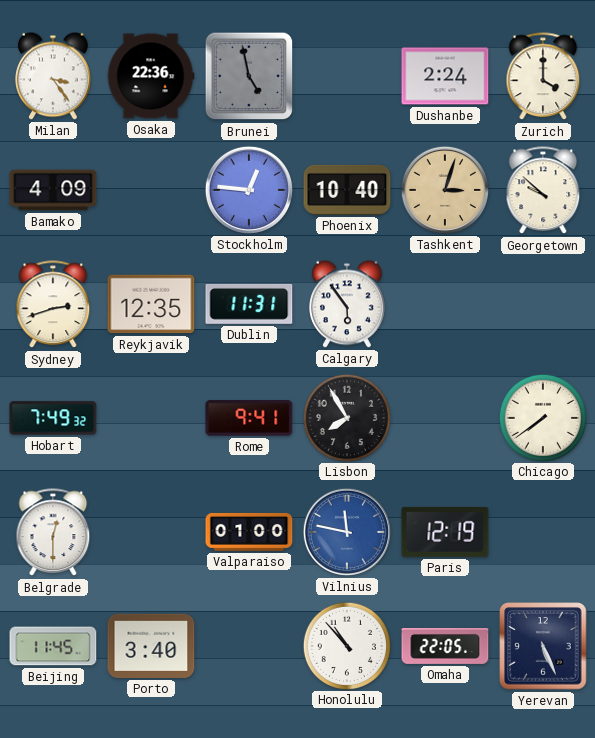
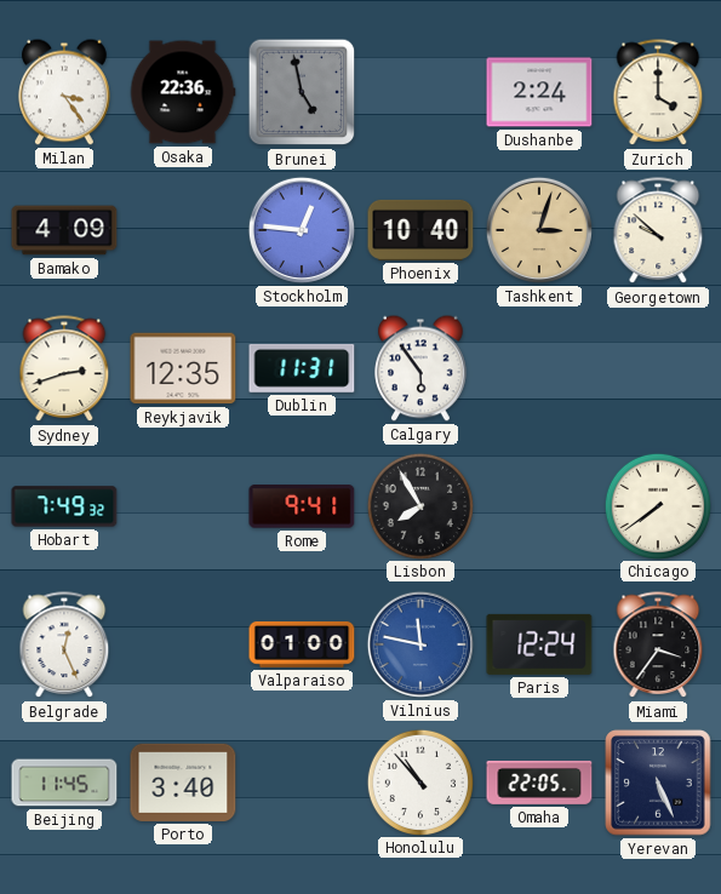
Belgrade: 12:30 -> 12:26 (64, 646)
Paris: 12:19 -> 12:24 (539, 644)
Miami: none -> 3:36 (658, 646)
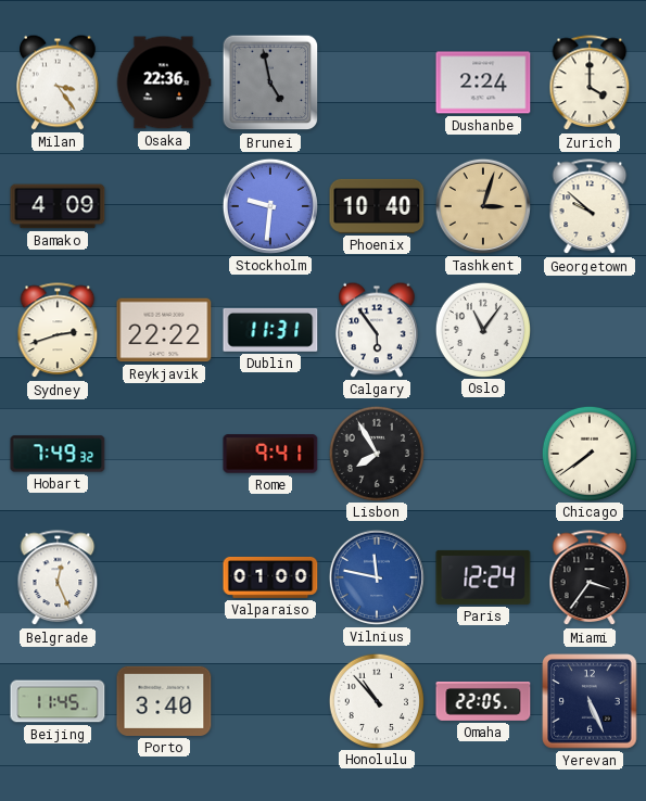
Stockholm: 12:46 -> 9:31 (270, 206)
Reykjavik: 12:35 -> 22:22 (164, 330)
Oslo: none -> 11:06 (482, 329)
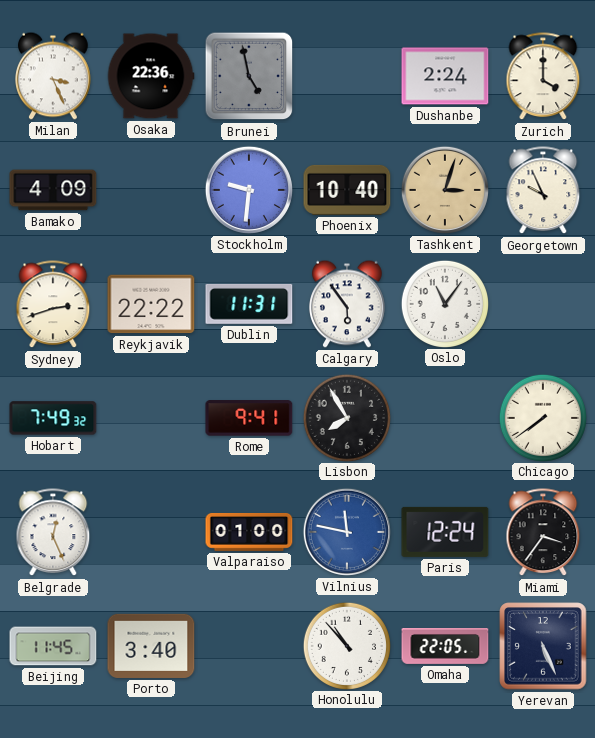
Milan: 3:24 -> 3:26 (53, 76)
Georgetown: 9:52 -> 9:56 (543, 191)
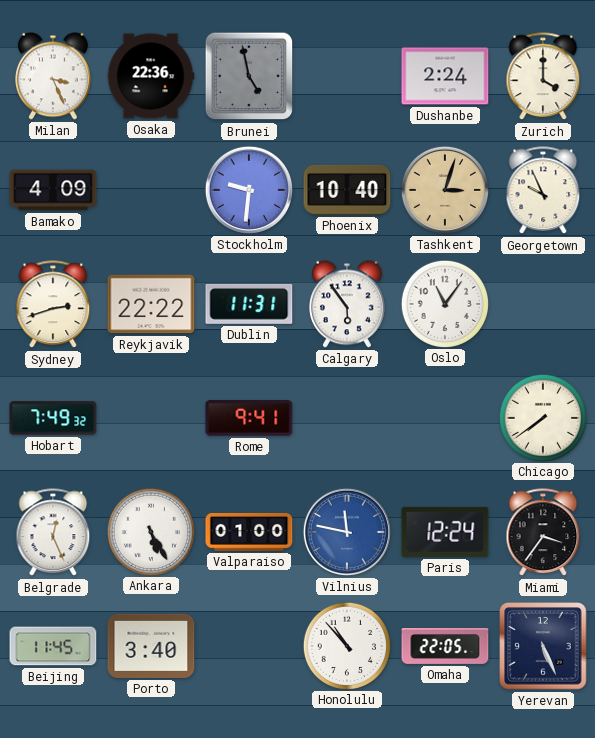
Lisbon: 7:55 -> none (346, 417)
Ankara: none -> 5:25 (150, 531)
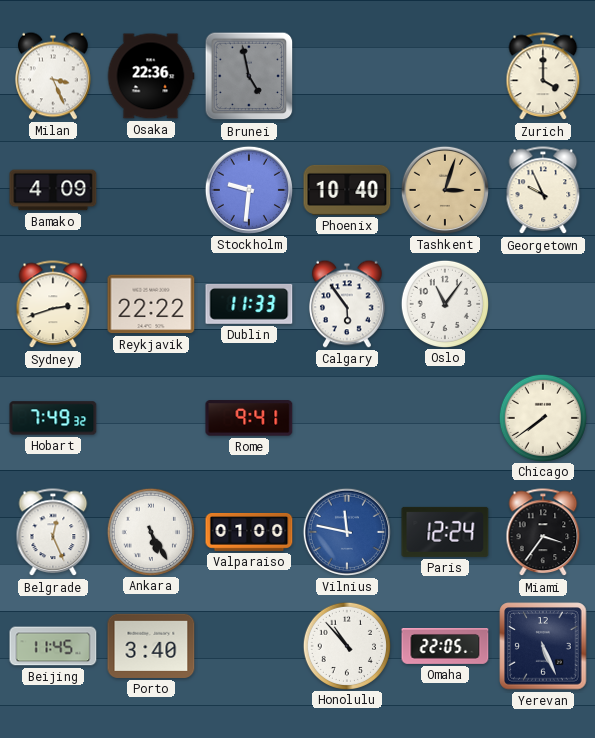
Dushanbe: 2:24 -> none (445, 76)
Dublin: 11:31 -> 11:33 (249, 304)
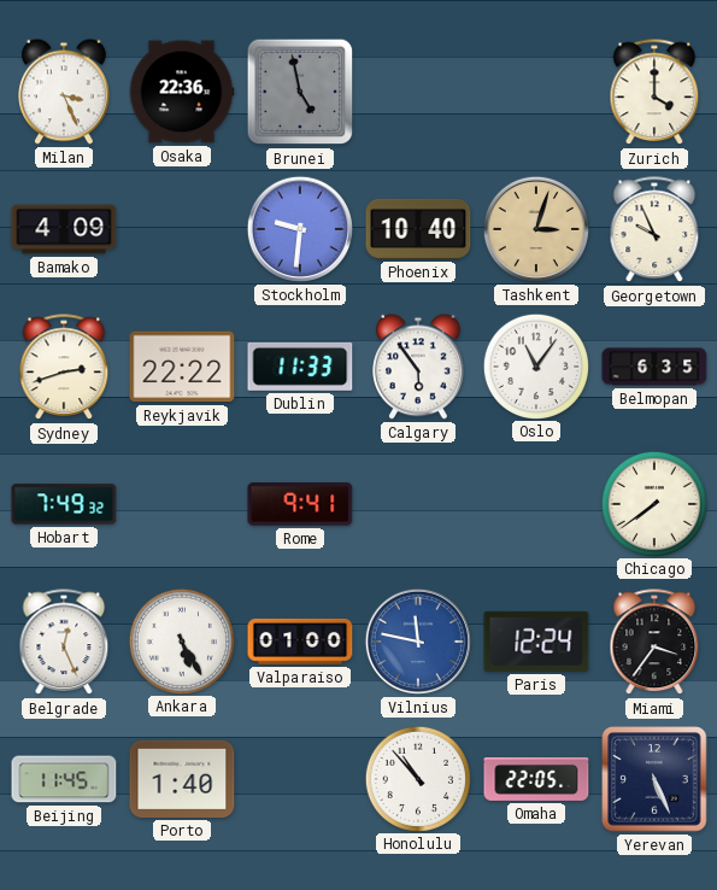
Belmopan: none -> 6:35 (654, 367)
Porto: 3:40 -> 1:40 (182, 779)
